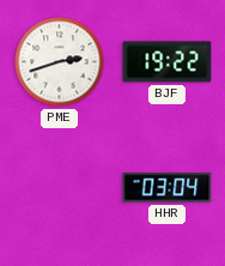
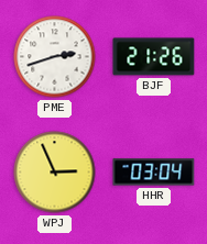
BJF: 19:22 -> 21:26 (154, 57)
WPJ: none -> 2:56 (55, 173)
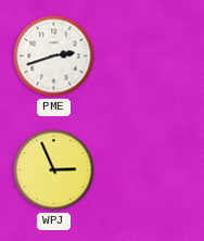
BJF: 21:26 -> none (154, 57)
HHR: 03:04 -> none (154, 173)
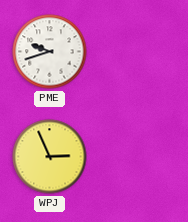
PME: 2:42 -> 9:42 (50, 52)
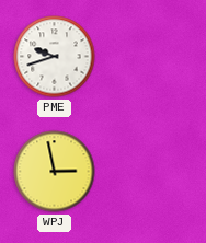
WPJ: 2:56 -> 2:58 (55, 172)
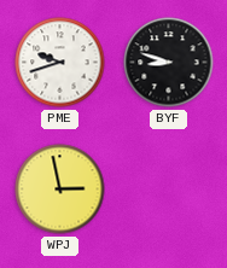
BYF: none -> 8:48 (169, 63)
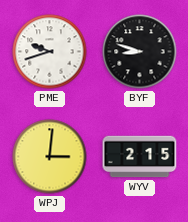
WPJ: 2:58 -> 3:01 (50, 157)
WYV: none -> 2:15 (140, 157)
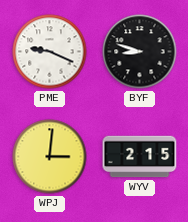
PME: 9:42 -> 9:19 (50, 52)
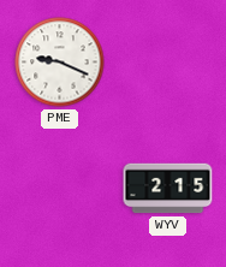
BYF: 8:48 -> none (140, 52)
WPJ: 3:01 -> none (50, 157)
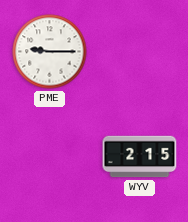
PME: 9:19 -> 9:15 (50, 52)
